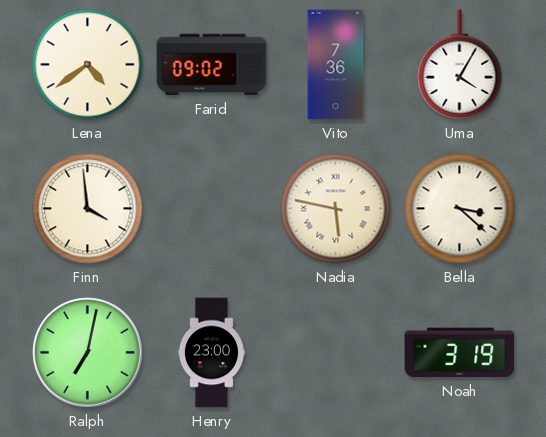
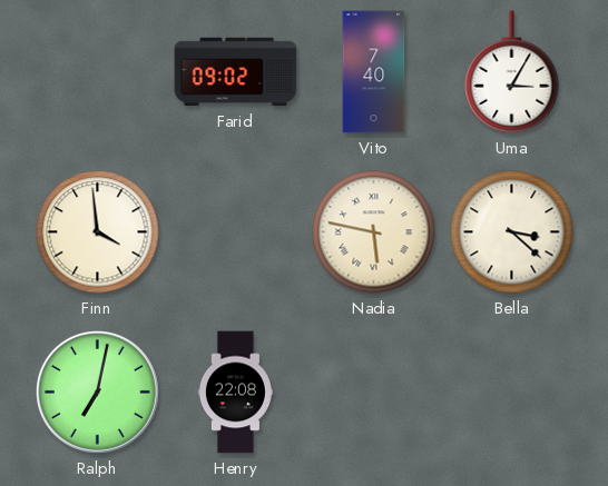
Lena: 4:39 -> none (88, 65)
Vito: 7:36 -> 7:40 (374, 72)
Uma: 4:05 -> 3:05 (512, 72)
Henry: 23:00 -> 22:08 (235, 393)
Noah: 3:19 -> none (460, 353)
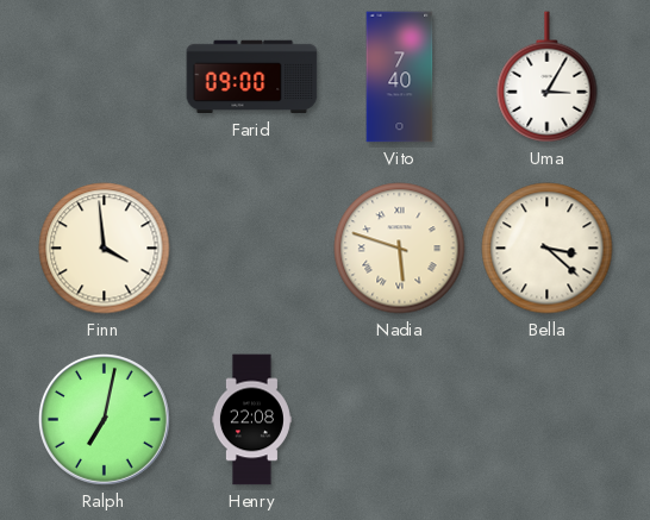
Farid: 09:02 -> 09:00 (252, 77)
Nadia: 5:47 -> 5:48 (400, 249)
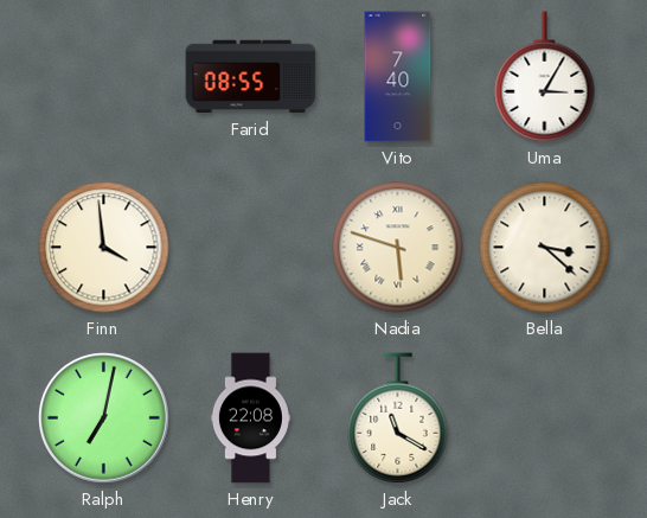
Farid: 09:00 -> 08:55 (251, 77)
Jack: none -> 11:20 (398, 418)
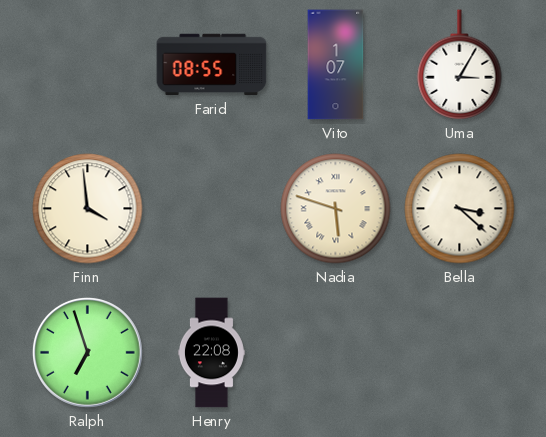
Vito: 7:40 -> 1:07 (336, 65)
Ralph: 7:02 -> 6:57 (87, 352)
Jack: 11:20 -> none (398, 418)
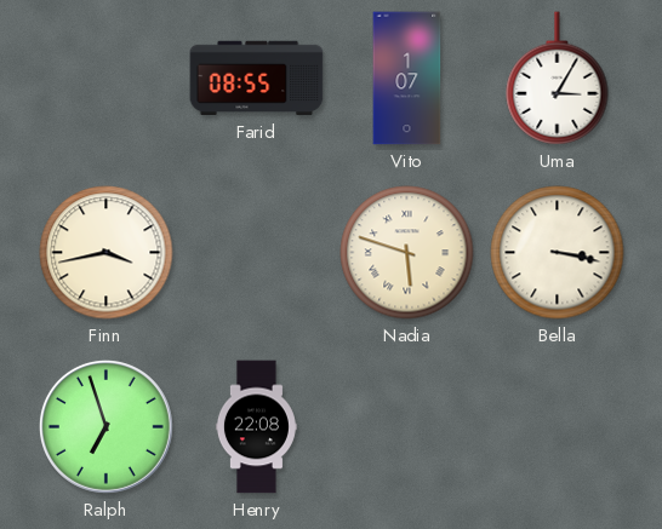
Finn: 3:59 -> 3:43 (107, 253)
Bella: 3:22 -> 3:17 (558, 253)
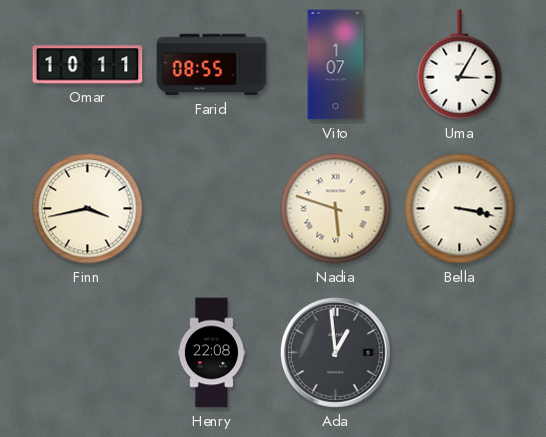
Omar: none -> 10:11 (88, 65)
Ralph: 6:57 -> none (105, 426)
Ada: none -> 12:59 (335, 352)
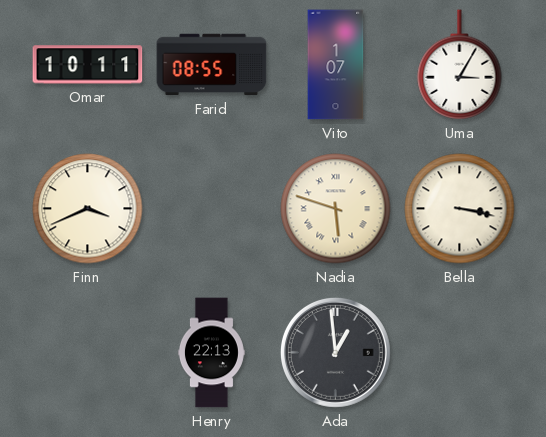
Finn: 3:43 -> 3:41 (88, 209)
Henry: 22:08 -> 22:13 (211, 353)
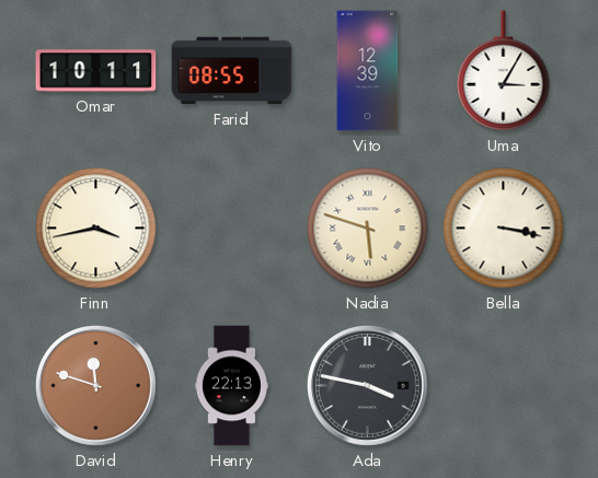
Vito: 1:07 -> 12:39 (368, 71)
Finn: 3:41 -> 3:43 (96, 229)
David: none -> 11:48 (95, 385)
Ada: 12:59 -> 3:47 (367, 385)
